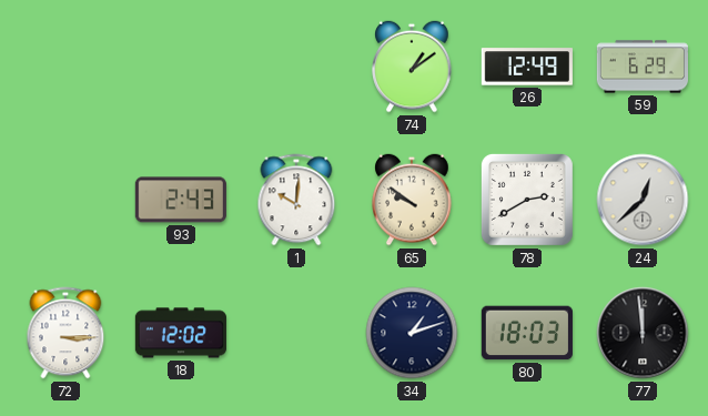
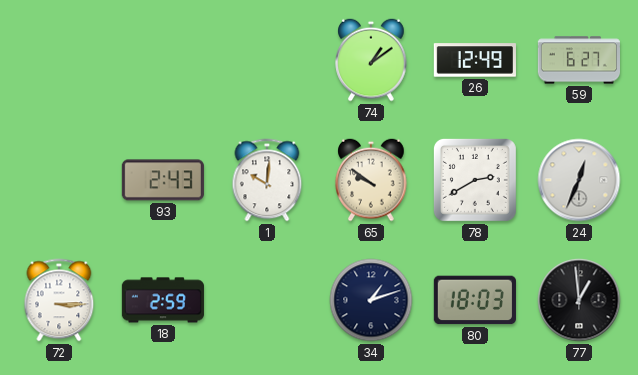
59: 6:29 -> 6:27 (578, 60)
24: 12:38 -> 12:34 (579, 180)
18: 12:02 -> 2:59 (163, 300)
77: 11:59 -> 12:59 (579, 300)
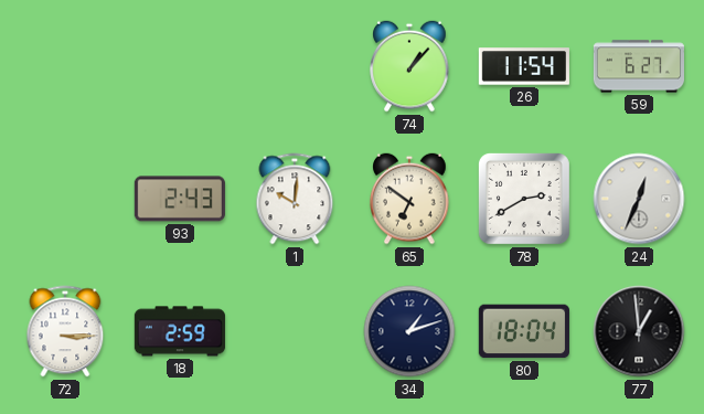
74: 1:09 -> 1:07 (409, 66)
26: 12:49 -> 11:54 (524, 66)
65: 9:51 -> 6:51 (409, 199)
80: 18:03 -> 18:04 (524, 331)
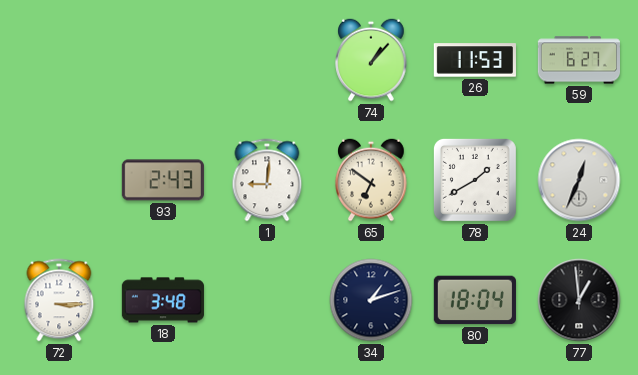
26: 11:54 -> 11:53 (475, 60)
1: 10:01 -> 9:01 (267, 180)
78: 2:40 -> 1:40 (475, 180)
18: 2:59 -> 3:48 (163, 300)
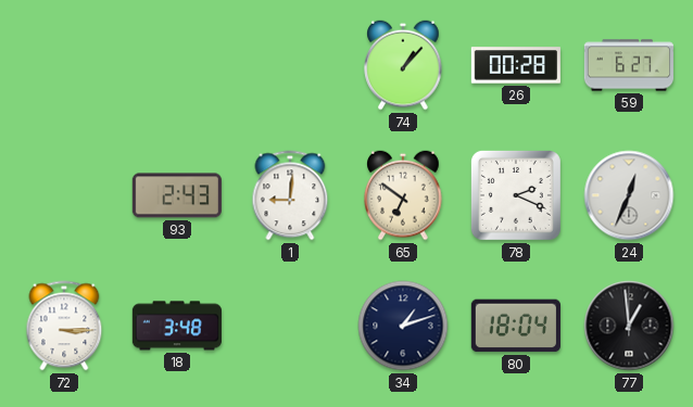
26: 11:53 -> 00:28 (516, 65)
78: 1:40 -> 2:19 (516, 195)
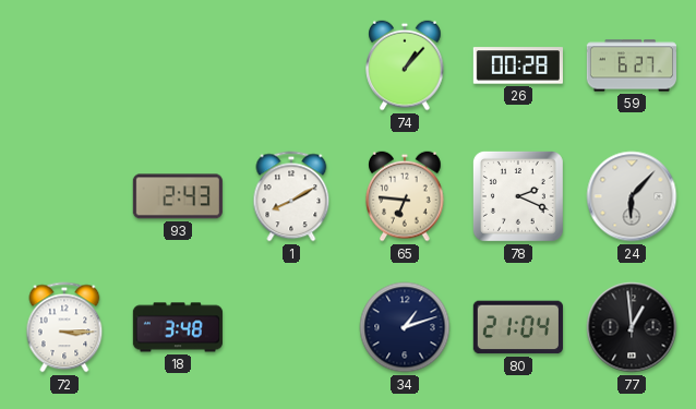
1: 9:01 -> 8:10 (291, 196)
65: 6:51 -> 6:46 (405, 196)
24: 12:34 -> 6:07 (632, 196)
80: 18:04 -> 21:04 (518, 327)
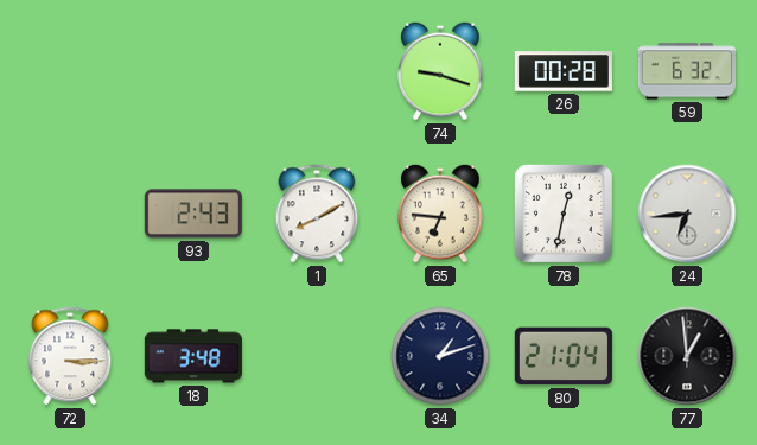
74: 1:07 -> 9:18 (440, 71)
59: 6:27 -> 6:32 (686, 71)
78: 2:19 -> 12:32 (564, 214)
24: 6:07 -> 6:44 (687, 214)
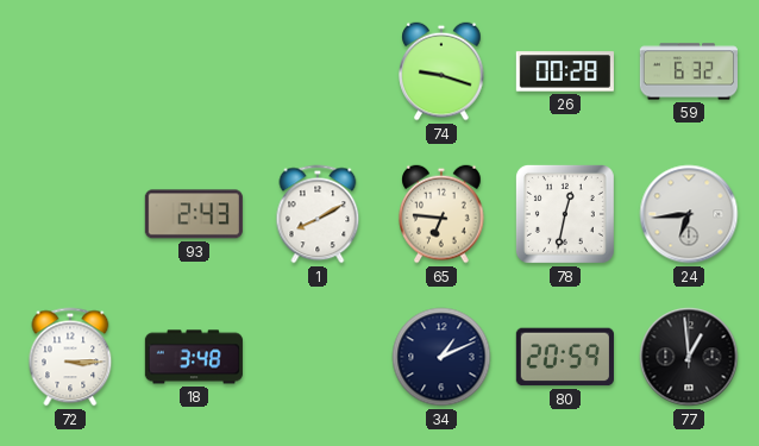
34: 1:12 -> 1:11 (441, 357)
80: 21:04 -> 20:59 (565, 357)
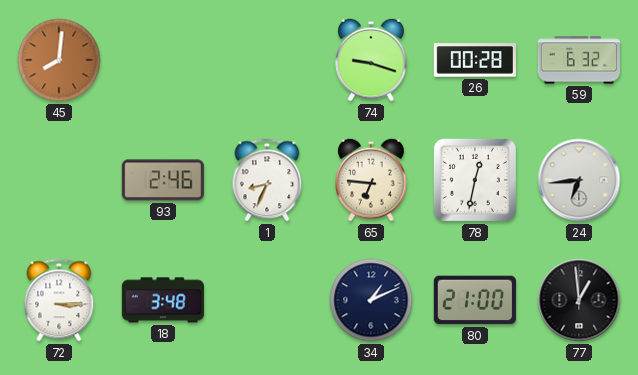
45: none -> 8:01 (59, 60)
93: 2:43 -> 2:46 (163, 180)
1: 8:10 -> 8:34 (267, 180)
80: 20:59 -> 21:00 (475, 300)
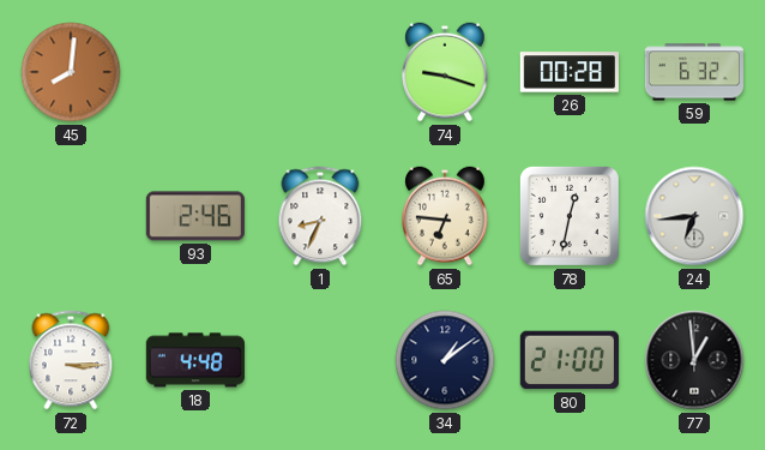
18: 3:48 -> 4:48 (195, 360)
34: 1:11 -> 1:09 (445, 360)
